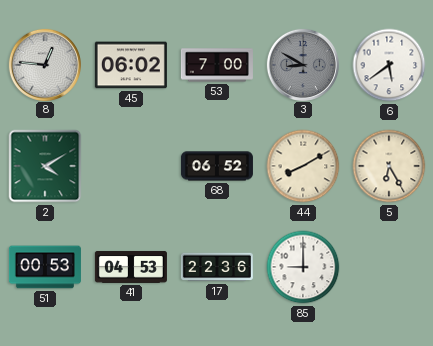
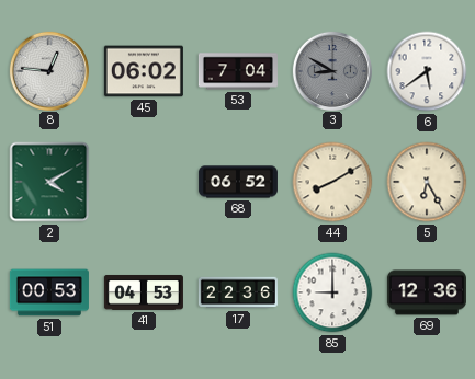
53: 7:00 -> 7:04 (238, 71)
69: none -> 12:36 (427, 292)
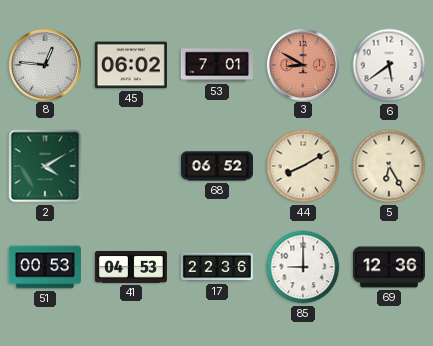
53: 7:04 -> 7:01 (217, 65)
3 dial: grey -> salmon (302, 64)
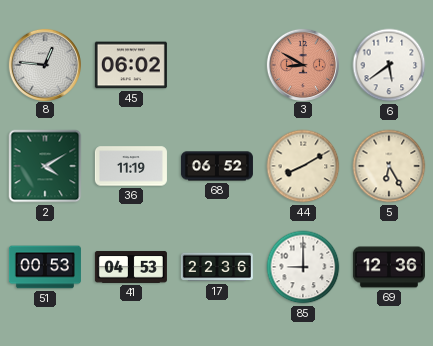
53: 7:01 -> none (217, 65)
36: none -> 11:19 (131, 166)
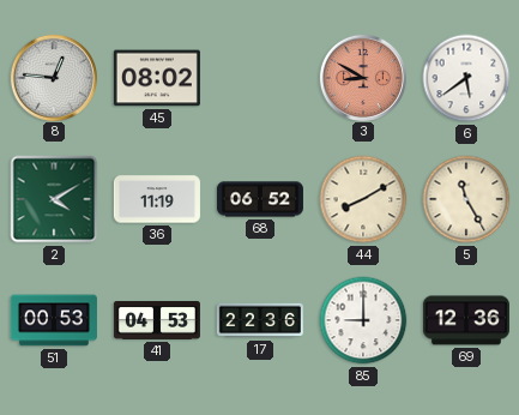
45: 06:02 -> 08:02 (157, 78)
5: 6:25 -> 11:25 (466, 199)
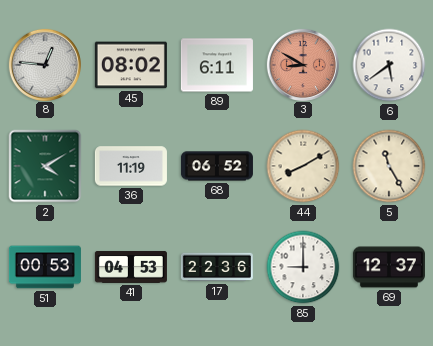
89: none -> 6:11 (217, 65)
69: 12:36 -> 12:37 (389, 267)
